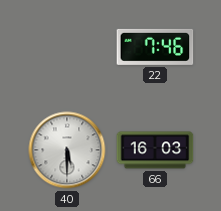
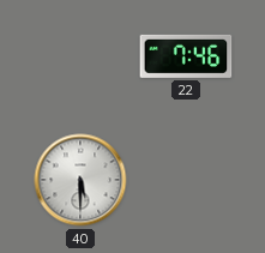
66: 16:03 -> none (155, 150)
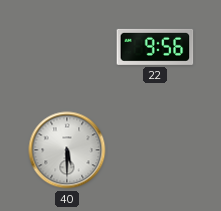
22: 7:46 -> 9:56 (155, 47)
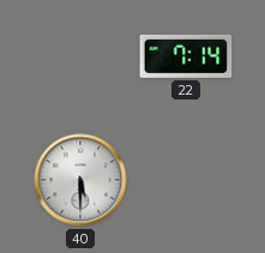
22: 9:56 -> 7:14 (186, 56)
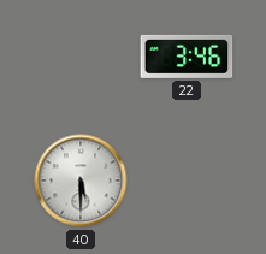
22: 7:14 -> 3:46 (187, 57)
